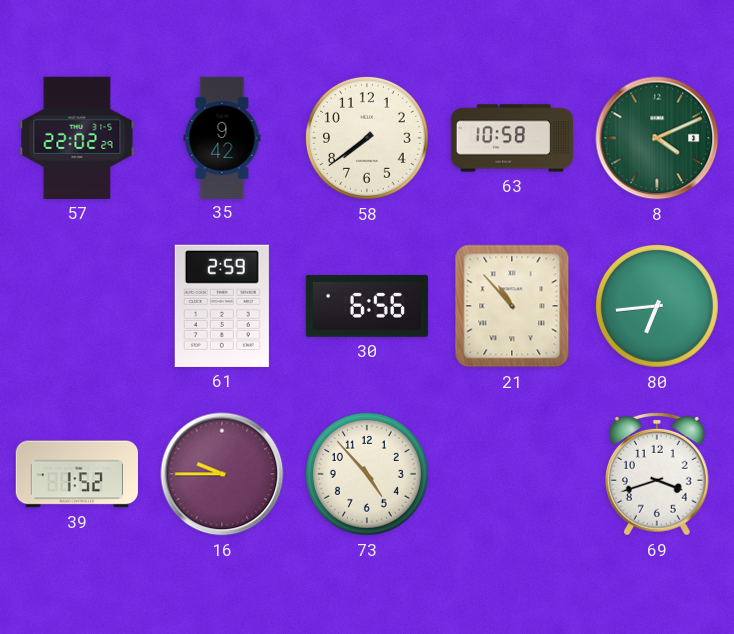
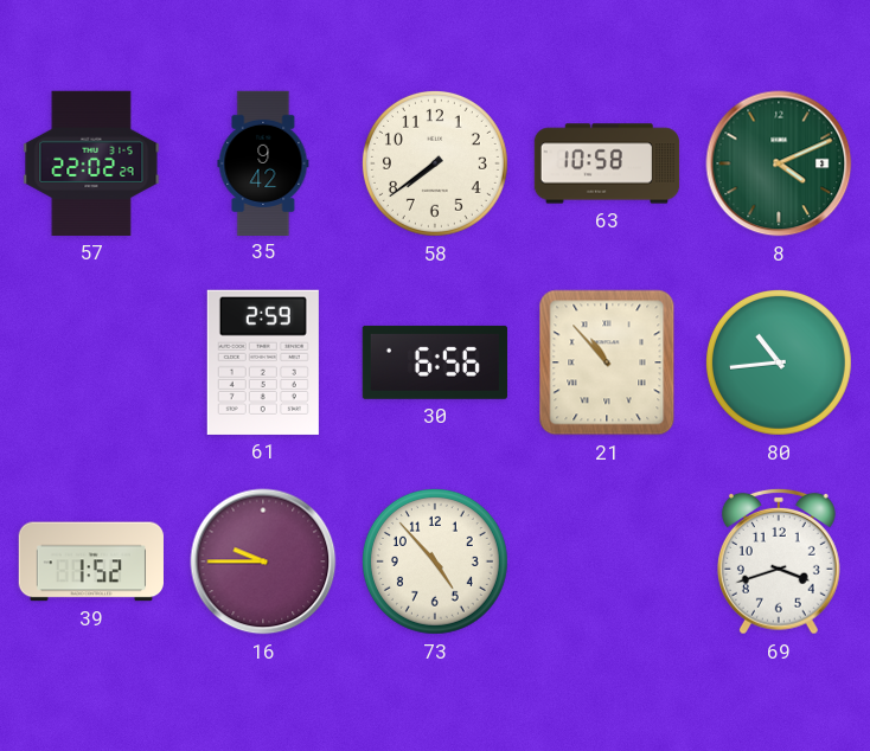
80: 6:44 -> 10:44 (779, 362)
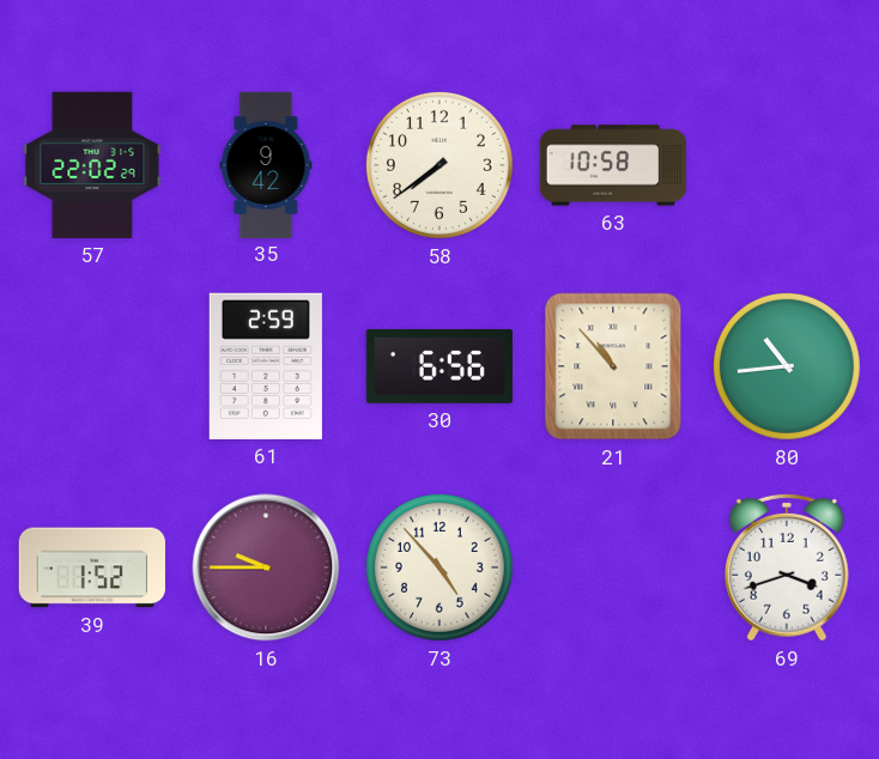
8: 4:11 -> none (779, 163)
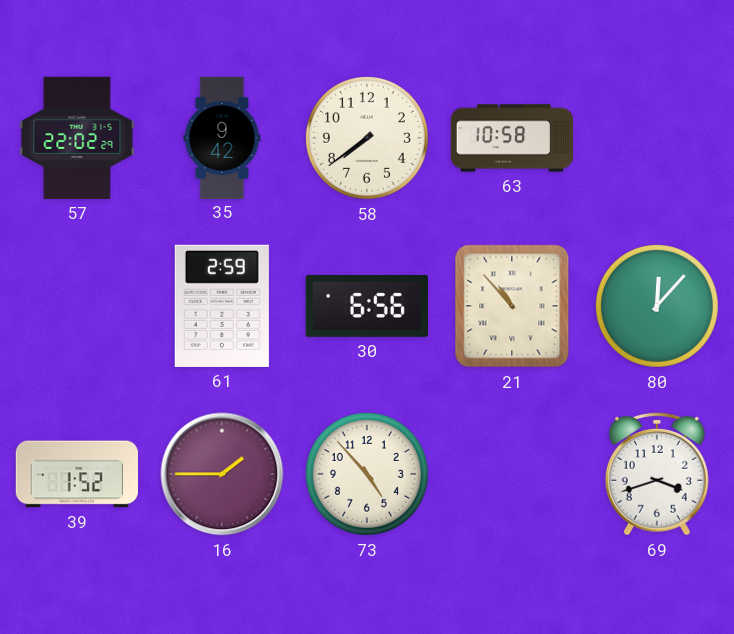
80: 10:44 -> 12:07 (657, 306)
16: 9:45 -> 1:45 (222, 474)
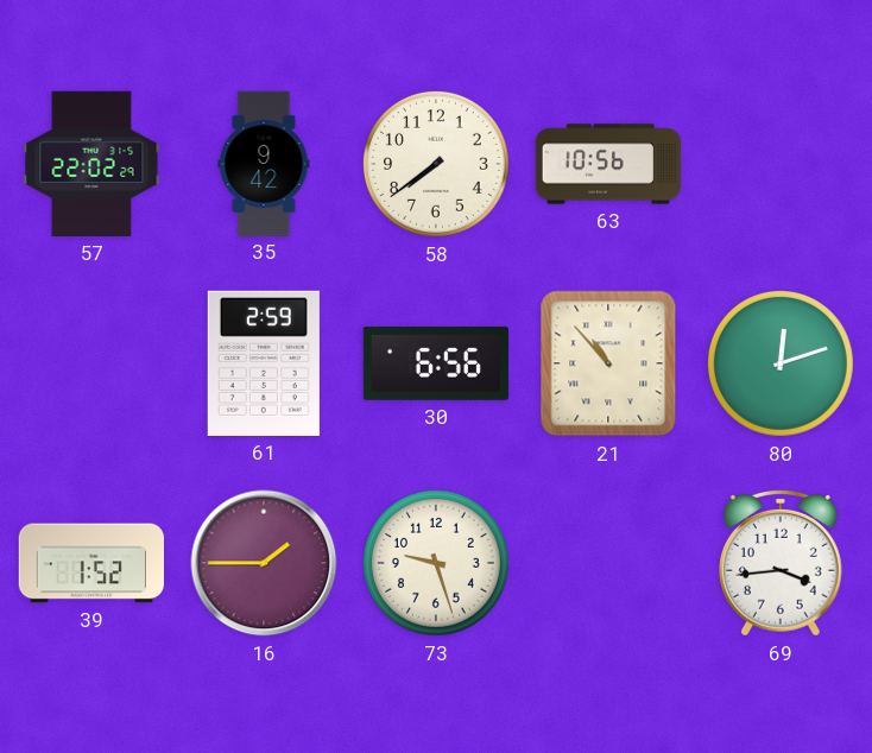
63: 10:58 -> 10:56 (608, 164)
80: 12:07 -> 12:12 (781, 363)
73: 4:53 -> 9:27 (436, 563)
69: 3:42 -> 3:44 (781, 563)
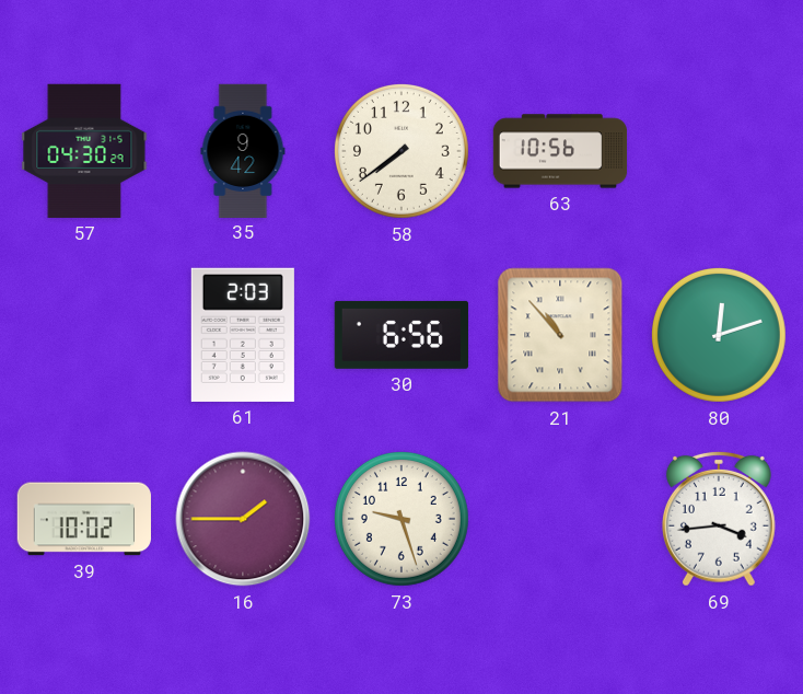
57: 22:02 -> 04:30 (84, 151)
61: 2:59 -> 2:03 (243, 335)
39: 1:52 -> 10:02 (84, 519)
